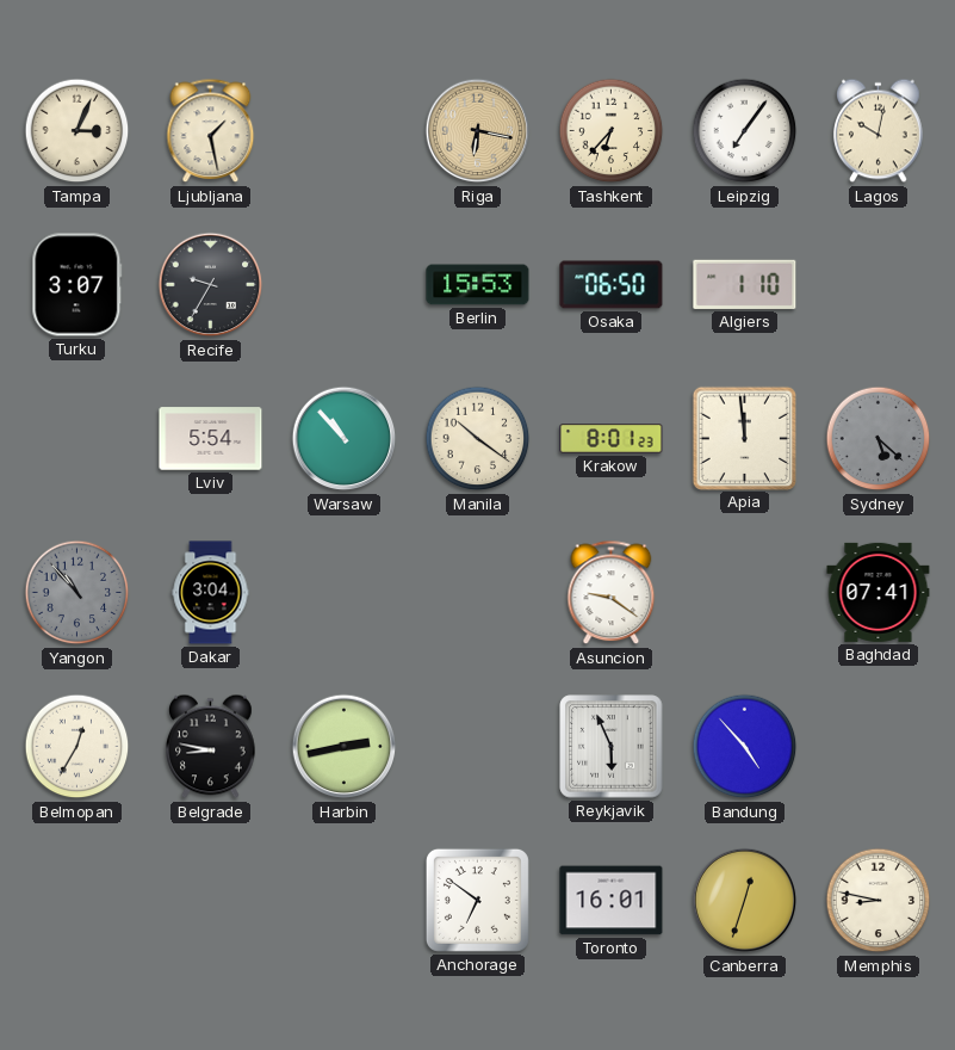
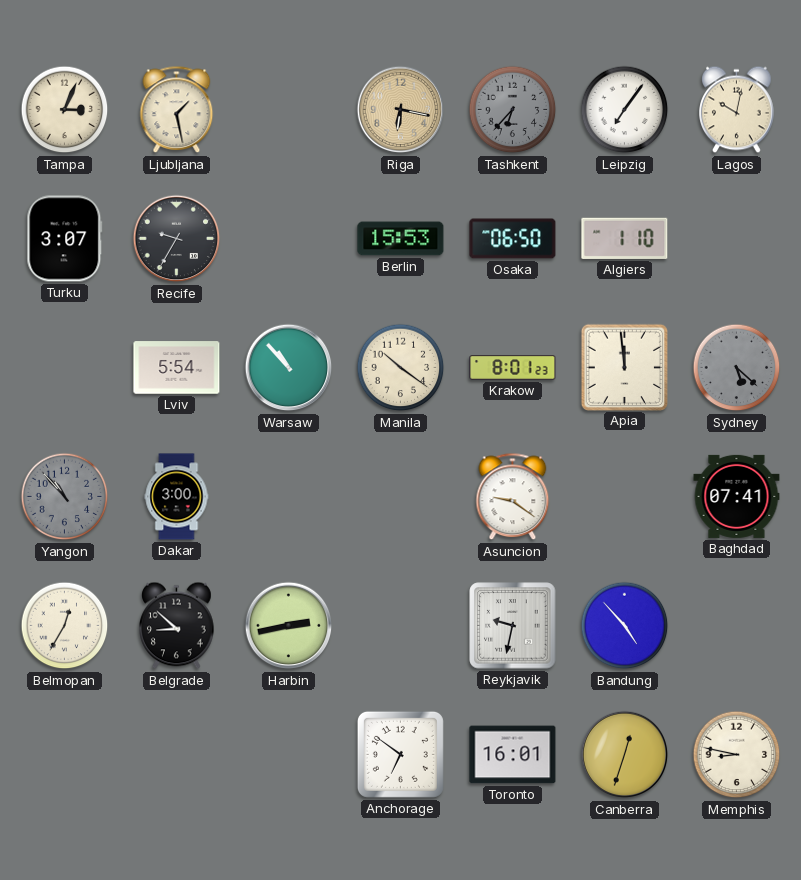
Tashkent dial: cream -> grey (513, 110)
Dakar: 3:04 -> 3:00 (177, 497)
Belgrade: 8:47 -> 8:52 (177, 626)
Reykjavik: 5:56 -> 9:32 (513, 626)
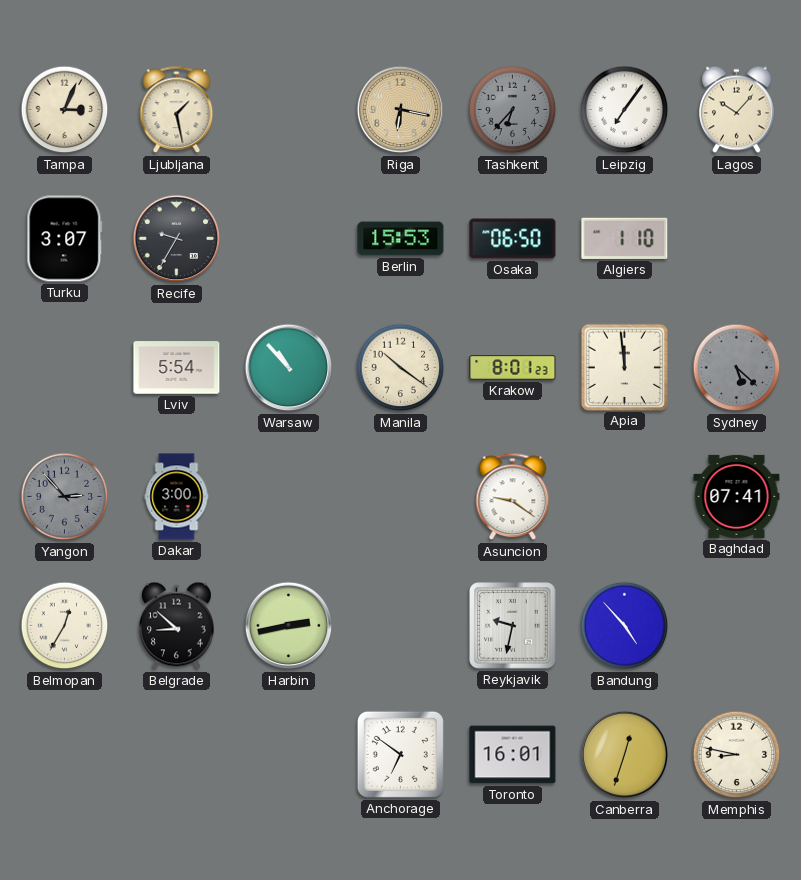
Lagos: 10:02 -> 10:07 (737, 110)
Yangon: 10:53 -> 2:53 (65, 497)
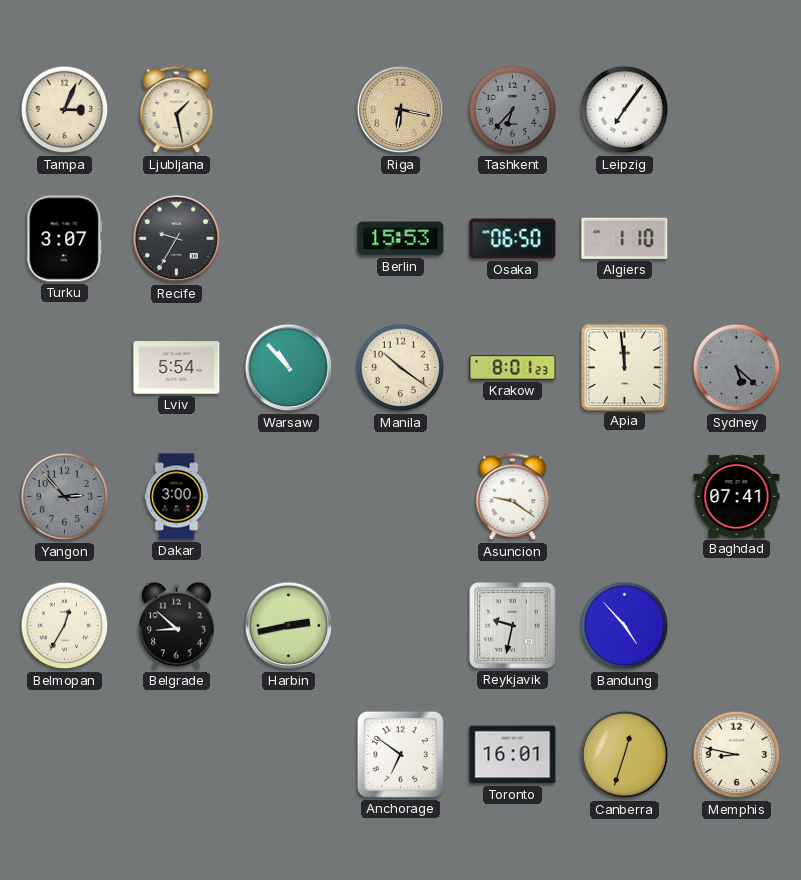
Lagos: 10:07 -> none (737, 110)
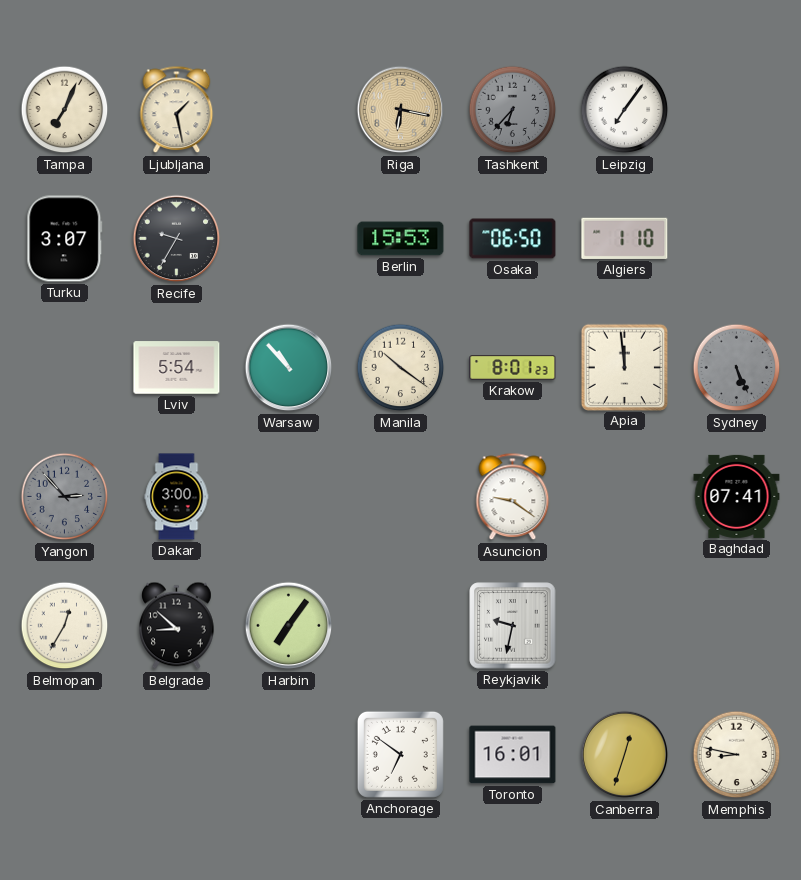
Tampa: 3:04 -> 7:04 (65, 110)
Sydney: 5:22 -> 5:26 (737, 368)
Harbin: 2:43 -> 7:06 (289, 626)
Bandung: 4:53 -> none (625, 626)
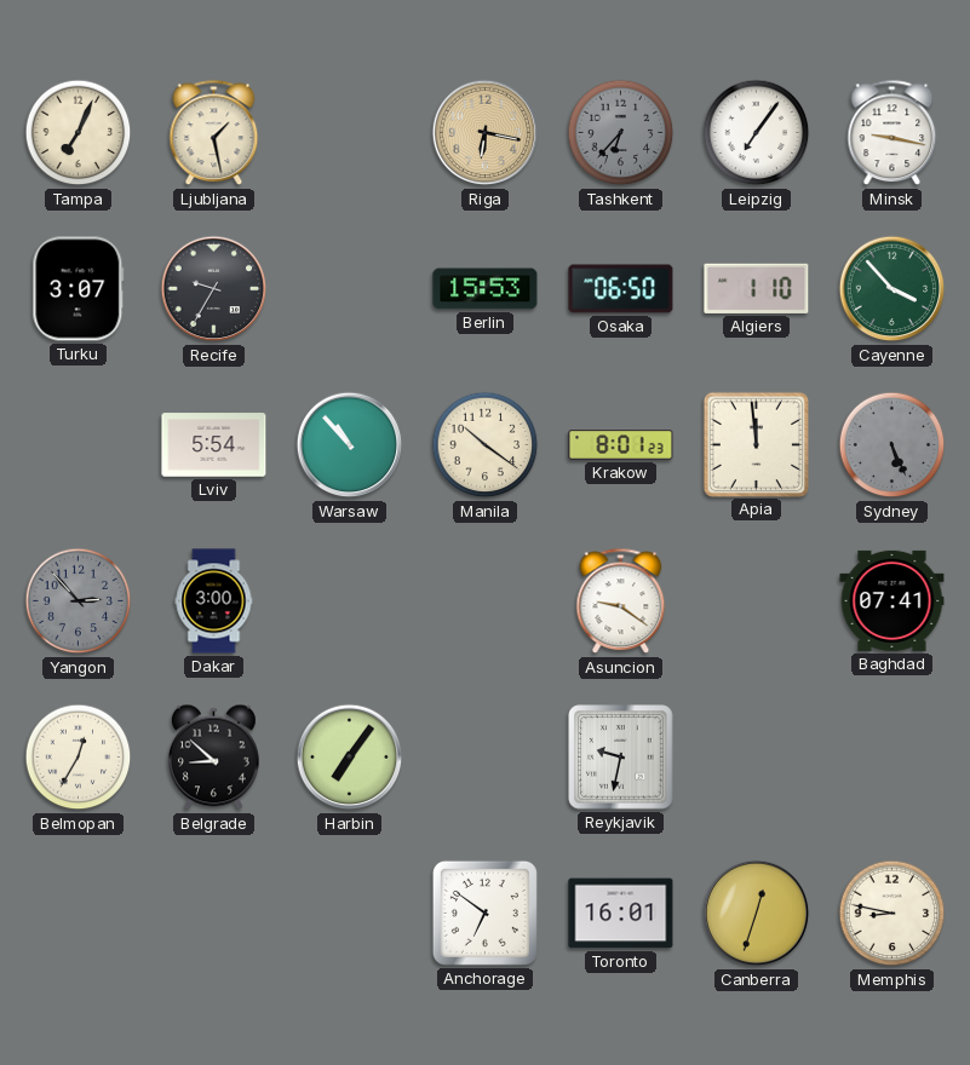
Minsk: none -> 9:17 (892, 133)
Cayenne: none -> 3:53 (892, 289)
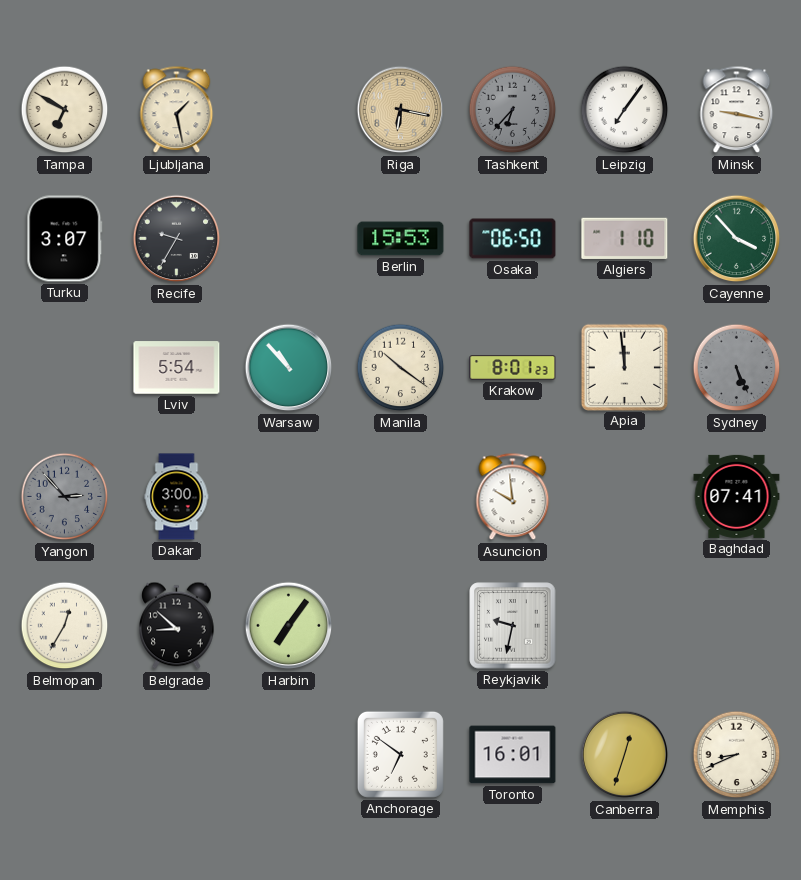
Tampa: 7:04 -> 6:50 (65, 110)
Asuncion: 9:21 -> 9:59 (513, 497)
Memphis: 8:47 -> 8:41 (737, 755)
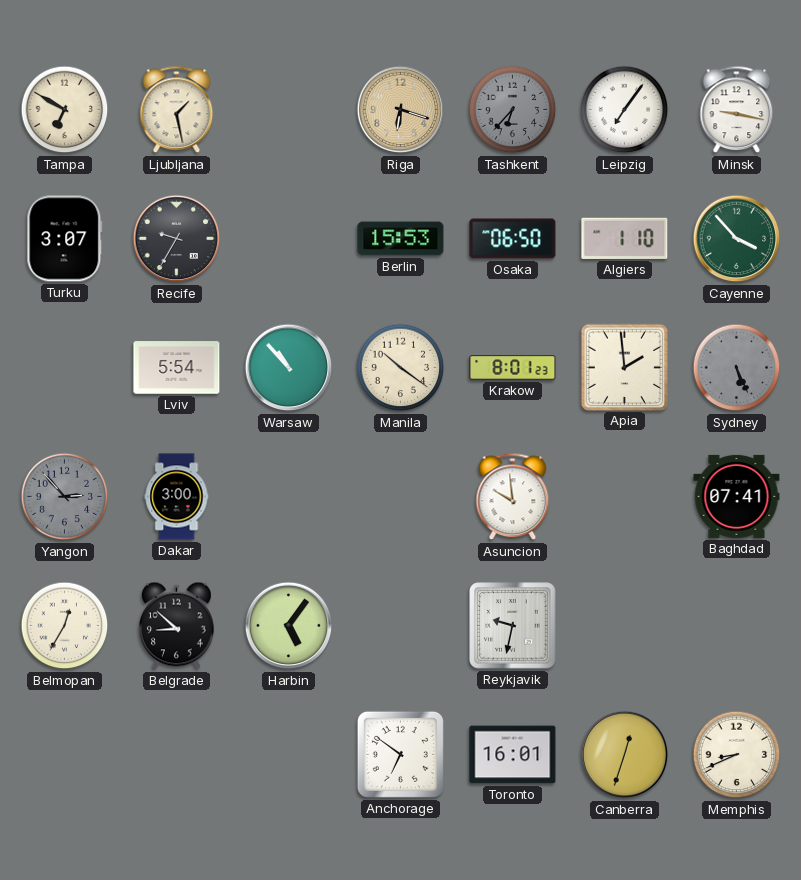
Riga: 6:17 -> 6:18 (401, 110)
Apia: 11:59 -> 1:59 (624, 367)
Harbin: 7:06 -> 5:06 (289, 626)
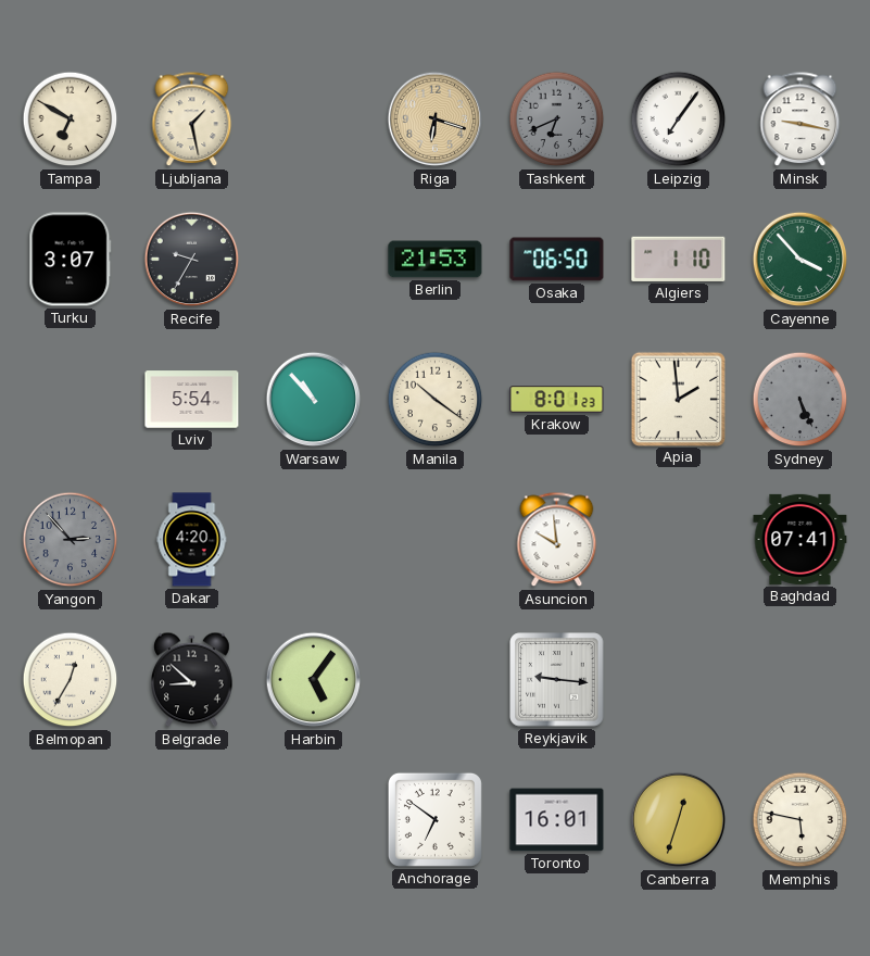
Tashkent: 6:37 -> 6:41 (557, 119)
Berlin: 15:53 -> 21:53 (436, 260)
Dakar: 3:00 -> 4:20 (192, 540)
Reykjavik: 9:32 -> 9:16 (557, 680)
Memphis: 8:41 -> 5:47 (800, 820)
